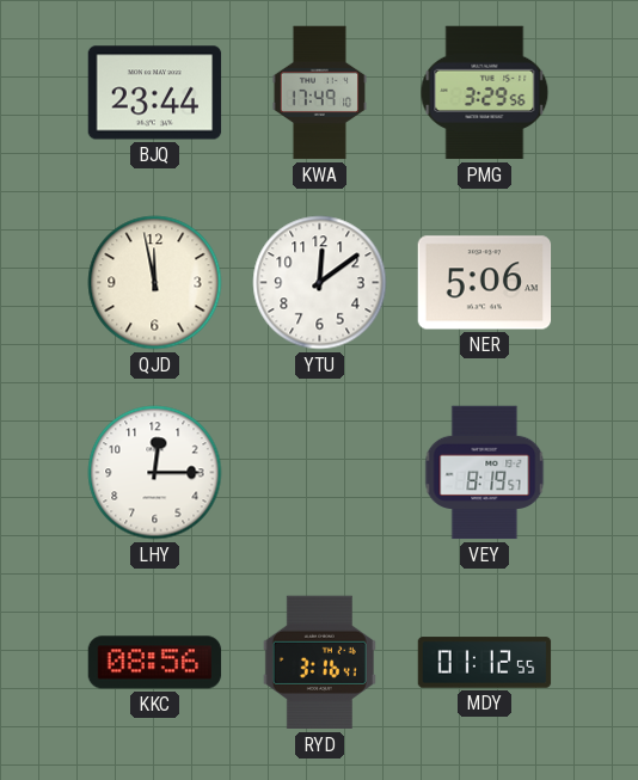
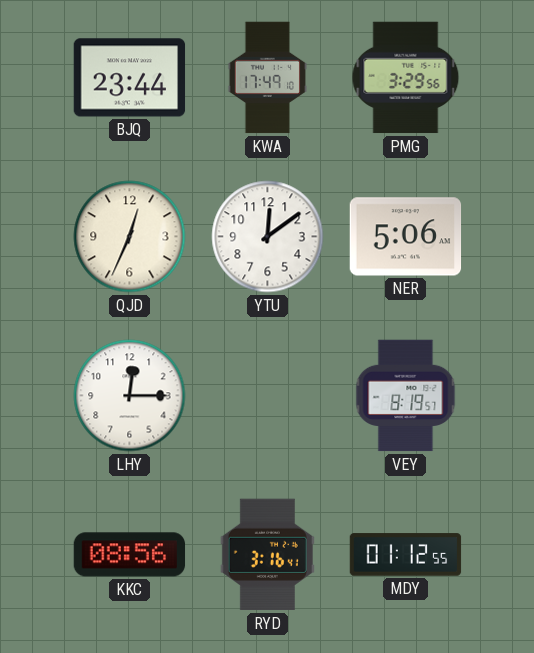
QJD: 11:58 -> 12:34 (130, 237)
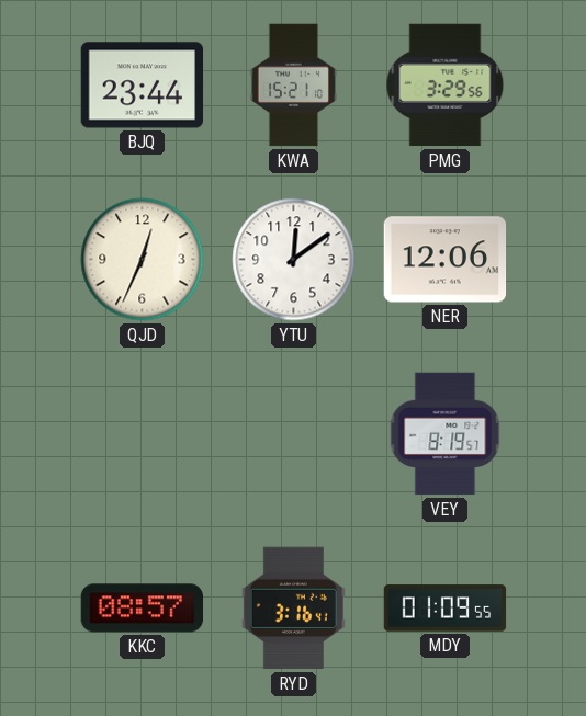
KWA: 17:49 -> 15:21 (293, 86)
NER: 5:06 -> 12:06 (446, 260)
LHY: 12:15 -> none (130, 396)
KKC: 08:56 -> 08:57 (143, 609)
MDY: 01:12 -> 01:09 (446, 609)
